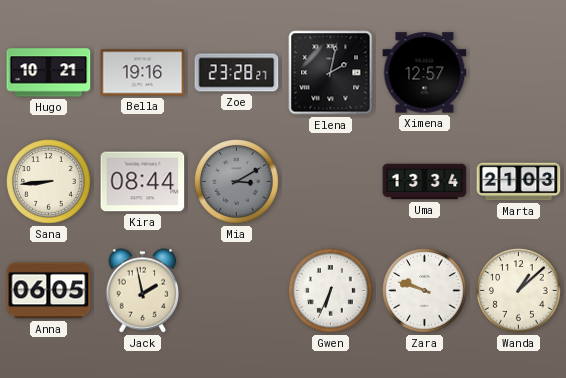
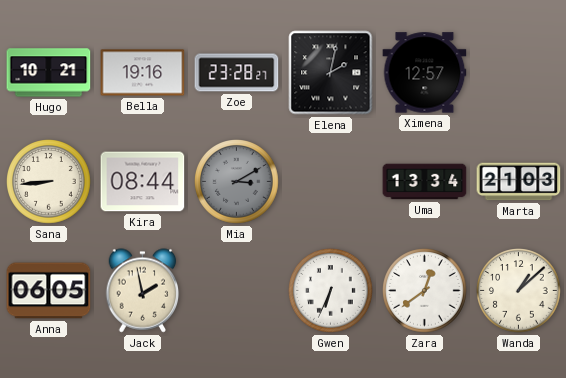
Zara: 9:48 -> 12:39 (425, 291)
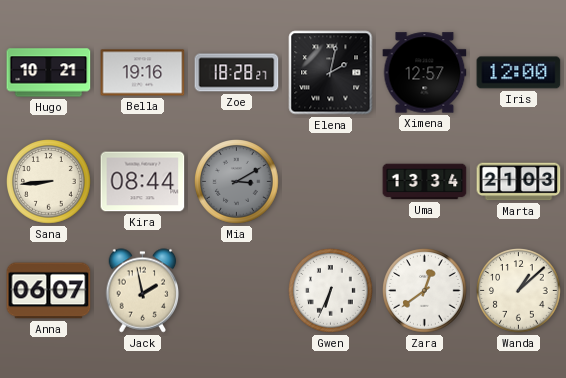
Zoe: 23:28 -> 18:28 (237, 73)
Iris: none -> 12:00 (519, 73)
Anna: 06:05 -> 06:07 (49, 291)
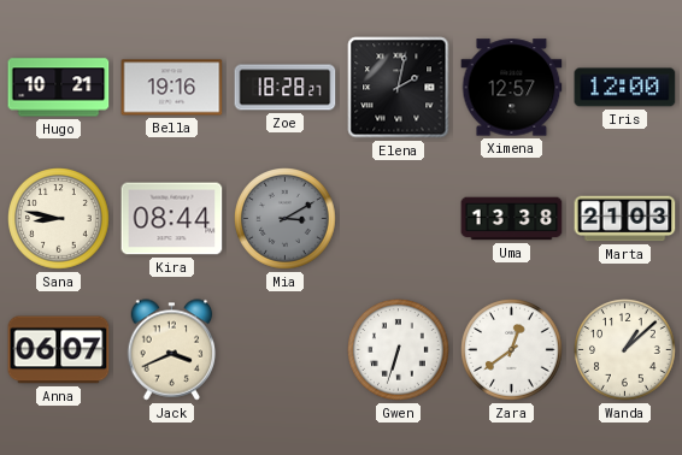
Sana: 8:44 -> 8:47 (59, 219)
Uma: 13:34 -> 13:38 (512, 219)
Jack: 1:58 -> 3:41 (172, 350)
Gwen: 6:34 -> 6:33 (399, 350)
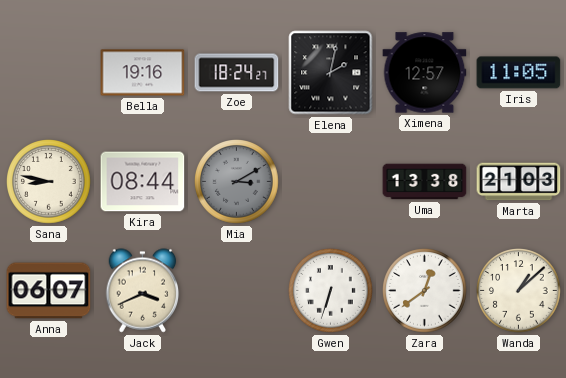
Hugo: 10:21 -> none (59, 88)
Zoe: 18:28 -> 18:24 (237, 73)
Iris: 12:00 -> 11:05 (519, 73)
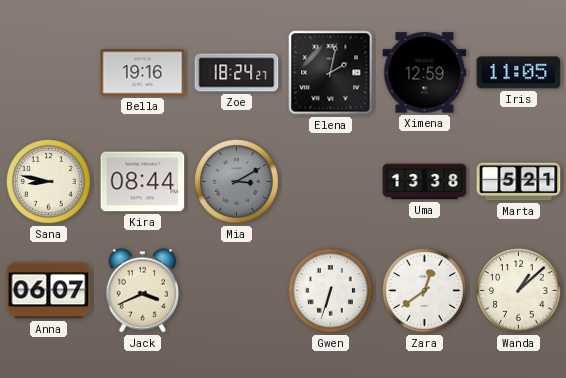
Ximena: 12:57 -> 12:59 (425, 73)
Marta: 21:03 -> 5:21 (519, 182)
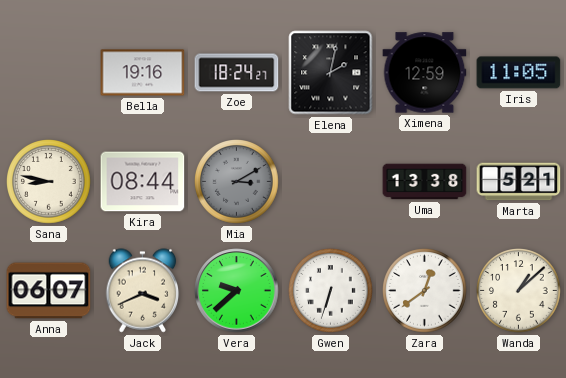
Vera: none -> 9:38 (237, 291)
